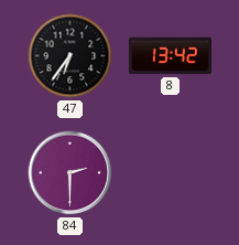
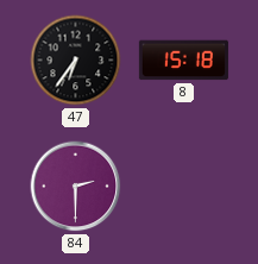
8: 13:42 -> 15:18 (183, 61)
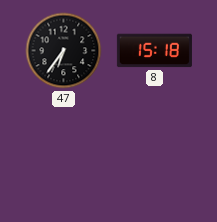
84: 2:30 -> none (76, 187)
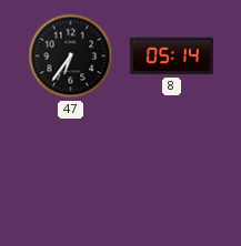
8: 15:18 -> 05:14 (171, 57)
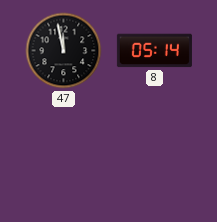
47: 6:36 -> 11:58 (64, 51)
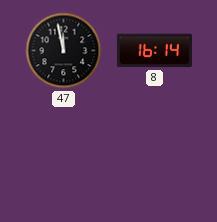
8: 05:14 -> 16:14 (154, 51)
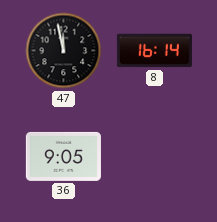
36: none -> 9:05 (63, 156)
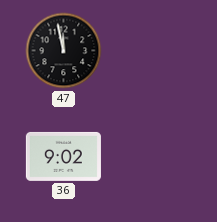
8: 16:14 -> none (154, 51)
36: 9:05 -> 9:02 (63, 156)
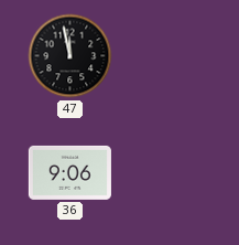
36: 9:02 -> 9:06 (69, 172)
